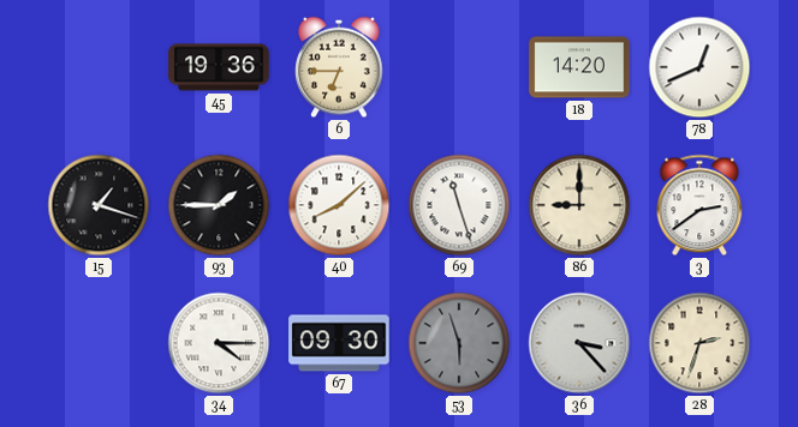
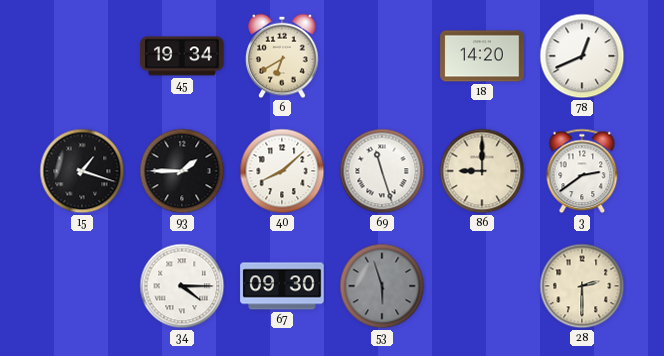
45: 19:36 -> 19:34 (182, 56)
6: 6:45 -> 6:40 (282, 56)
36: 3:23 -> none (579, 343)
28: 2:33 -> 2:30 (582, 286)
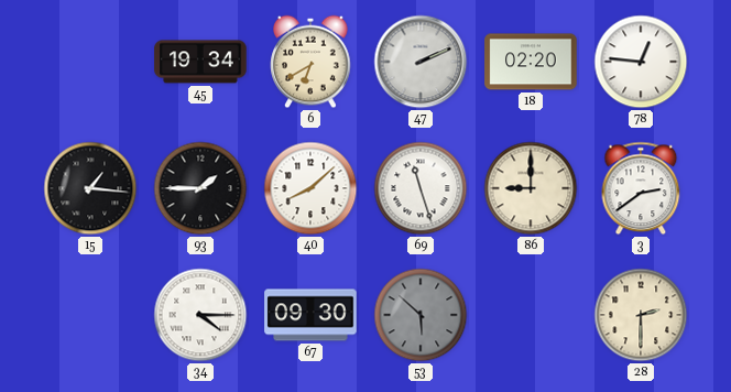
47: none -> 2:11 (421, 62)
18: 14:20 -> 02:20 (531, 62)
78: 12:41 -> 12:46 (641, 62)
15: 1:18 -> 1:16 (90, 188)
53: 5:57 -> 5:52 (421, 315)
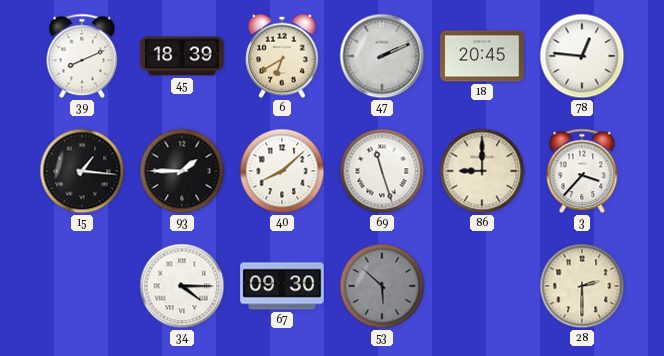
39: none -> 8:11 (82, 56)
45: 19:34 -> 18:39 (182, 56)
18: 02:20 -> 20:45 (482, 56)
3: 2:39 -> 3:37 (582, 171)
